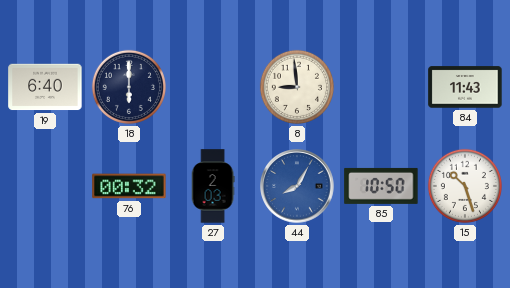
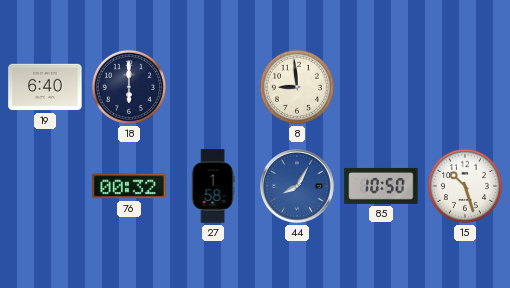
84: 11:43 -> none (465, 87)
27: 2:03 -> 1:58 (213, 186)
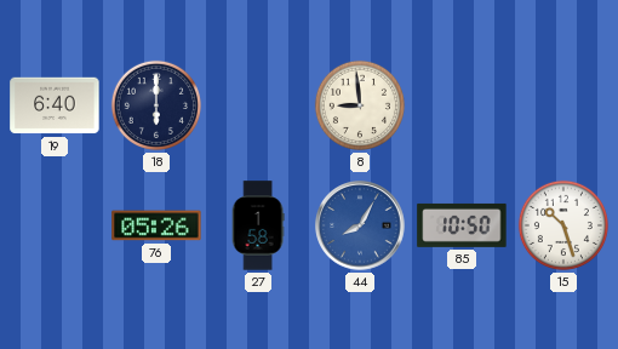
76: 00:32 -> 05:26 (156, 225)
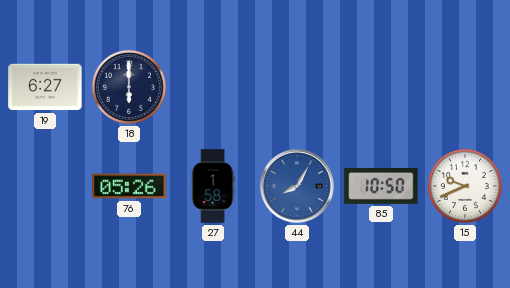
19: 6:40 -> 6:27 (45, 87)
8: 8:59 -> none (360, 105)
15: 10:27 -> 9:41 (465, 186)
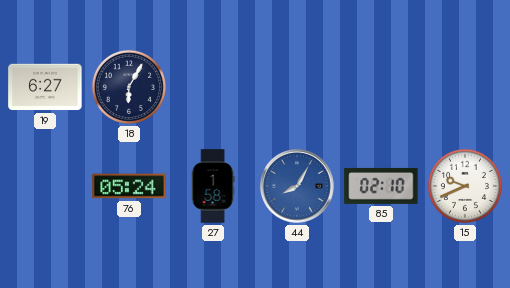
18: 6:00 -> 6:05 (129, 87)
76: 05:26 -> 05:24 (129, 186)
85: 10:50 -> 02:10 (381, 186)
